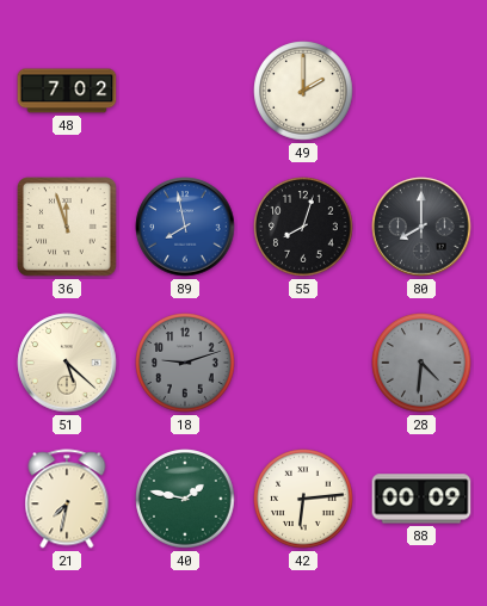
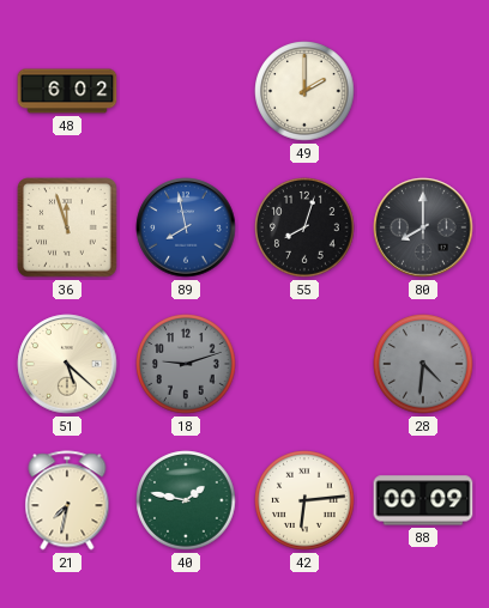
48: 7:02 -> 6:02 (67, 91)
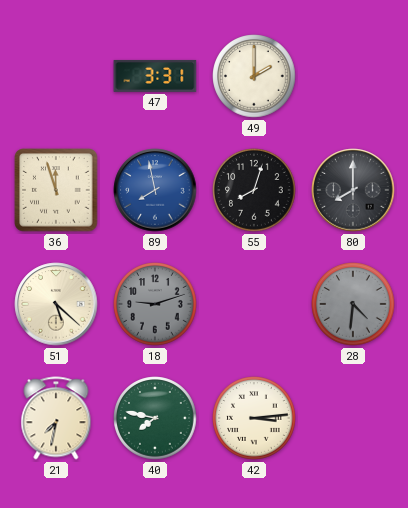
48: 6:02 -> none (67, 91)
47: none -> 3:31 (155, 76)
40: 1:47 -> 7:47 (155, 418)
42: 6:14 -> 3:14 (254, 418)
88: 00:09 -> none (423, 500)
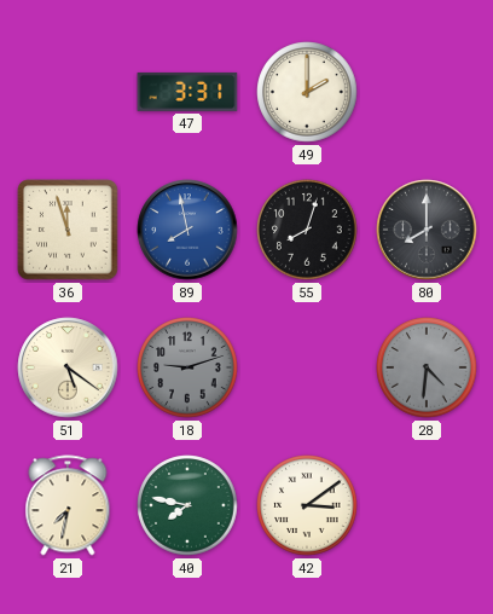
51: 5:22 -> 5:21 (68, 367)
42: 3:14 -> 3:09 (307, 505)
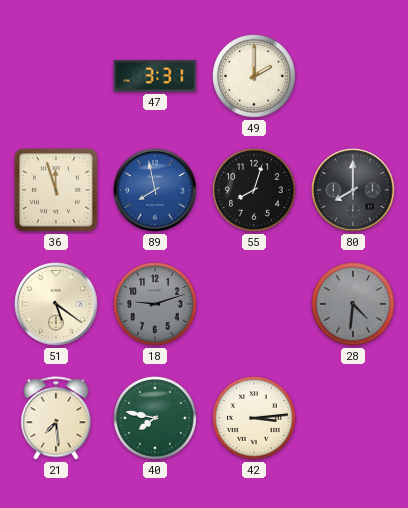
21: 7:32 -> 7:29 (56, 418)
42: 3:09 -> 3:14 (254, 418)
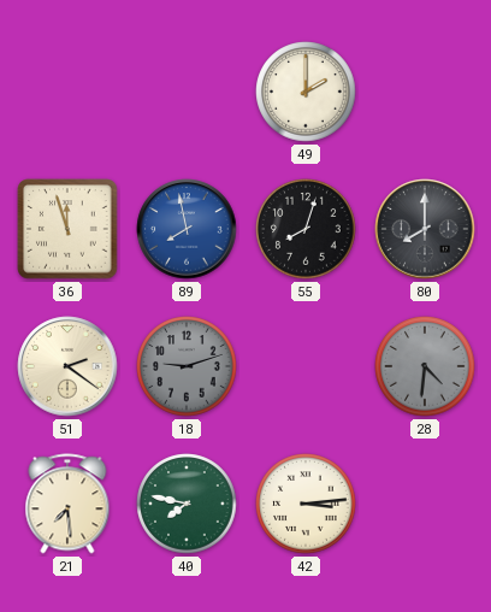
47: 3:31 -> none (155, 76)
51: 5:21 -> 2:21 (67, 366)
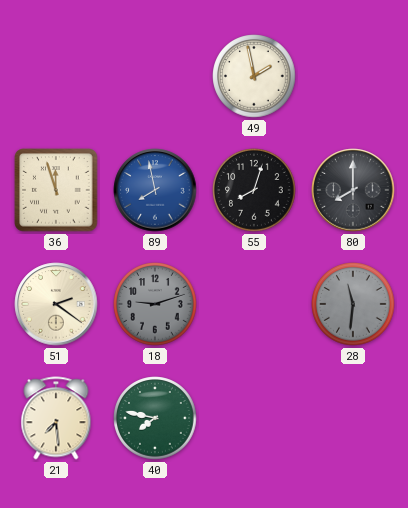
49: 2:00 -> 1:58 (254, 76)
28: 4:31 -> 11:31 (353, 304)
42: 3:14 -> none (306, 504)
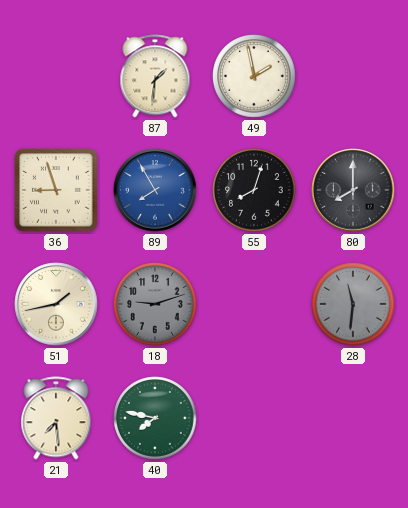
87: none -> 1:31 (155, 76)
36: 11:57 -> 8:57 (56, 190)
89: 7:58 -> 7:55 (155, 190)
51: 2:21 -> 1:43 (56, 304)
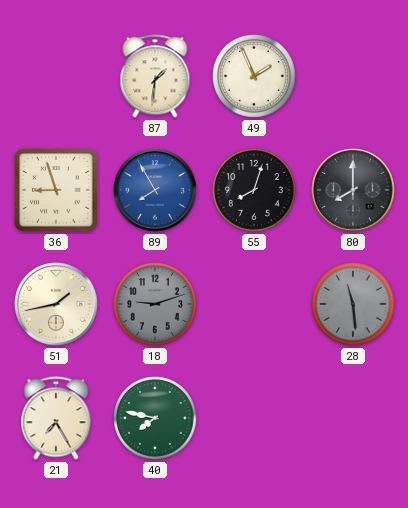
49: 1:58 -> 1:56 (254, 76)
28: 11:31 -> 11:29 (353, 304)
21: 7:29 -> 7:25 (56, 418)
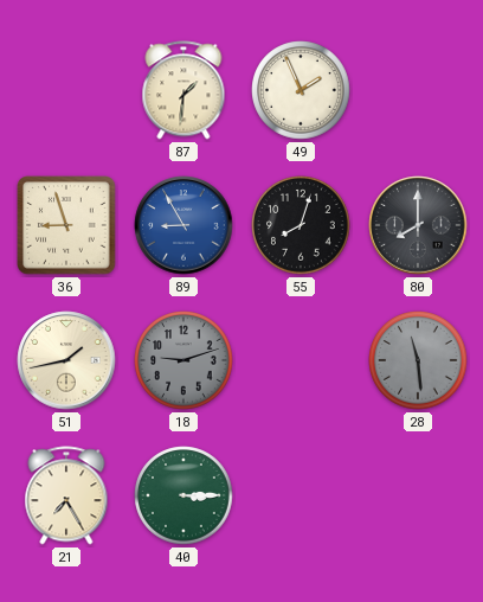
89: 7:55 -> 8:55 (183, 225)
40: 7:47 -> 3:15 (183, 495)
